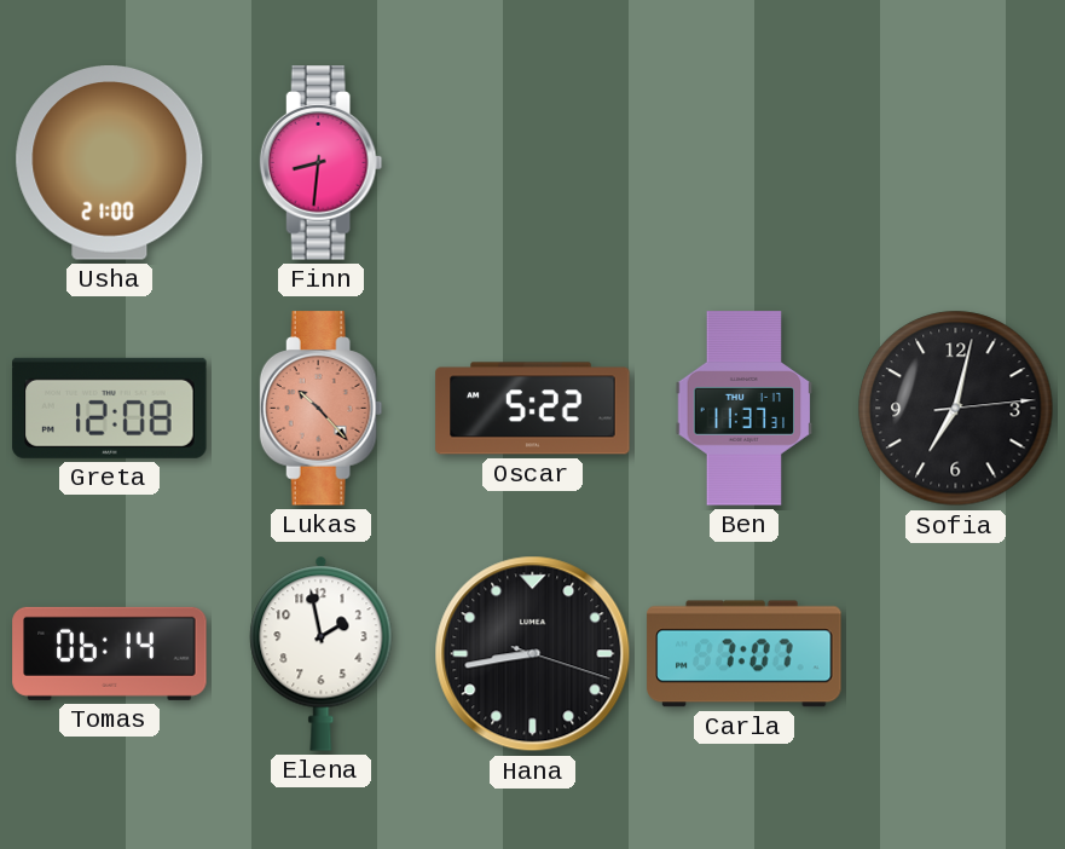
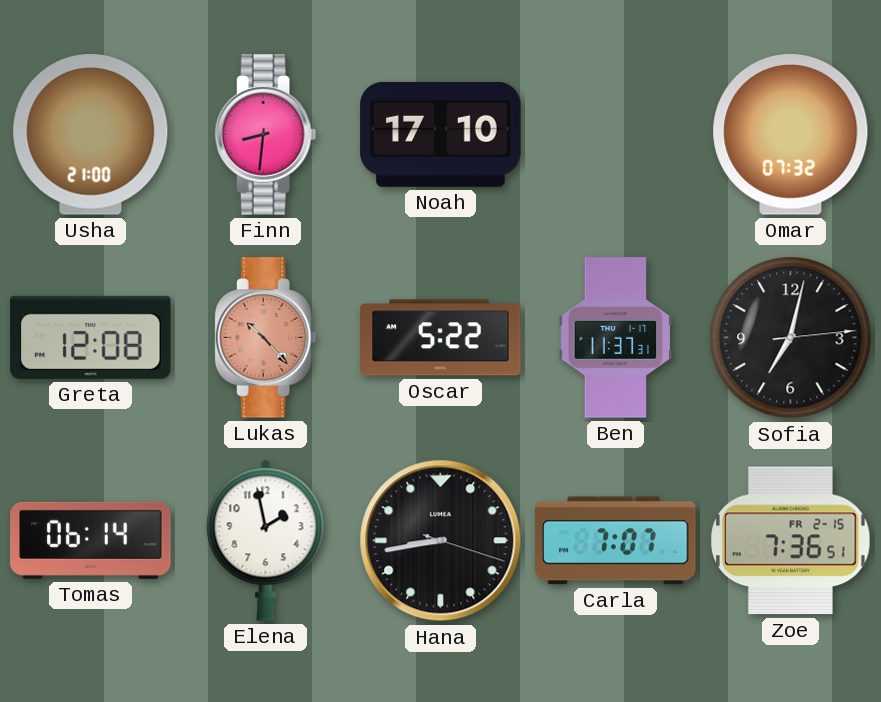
Noah: none -> 17:10 (441, 134)
Omar: none -> 07:32 (791, 135)
Zoe: none -> 7:36 (791, 541)
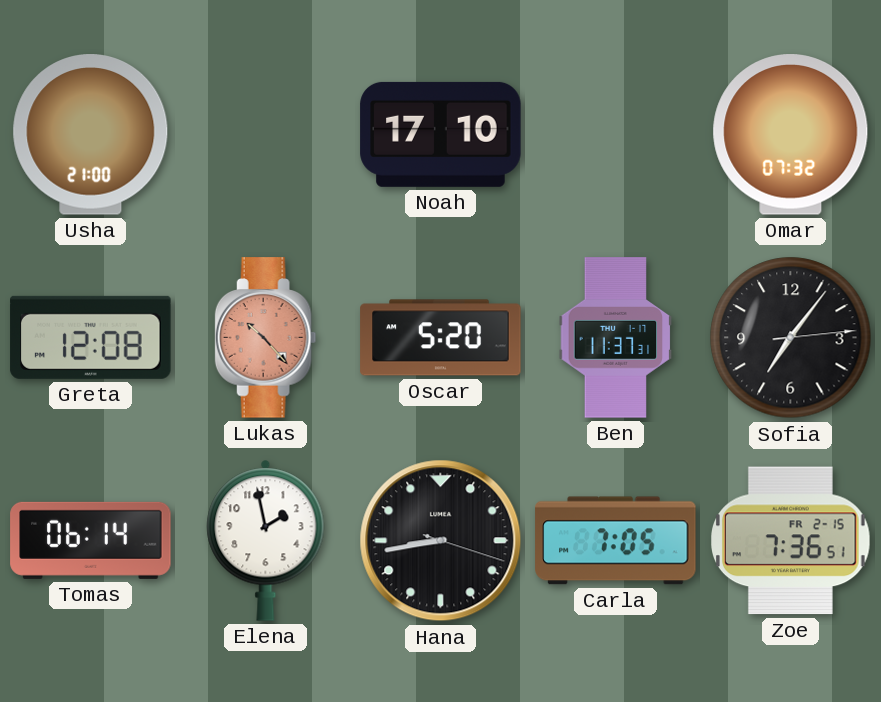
Finn: 8:31 -> none (266, 135)
Oscar: 5:22 -> 5:20 (441, 338)
Sofia: 7:02 -> 7:06 (791, 338)
Carla: 7:07 -> 7:05 (616, 541)
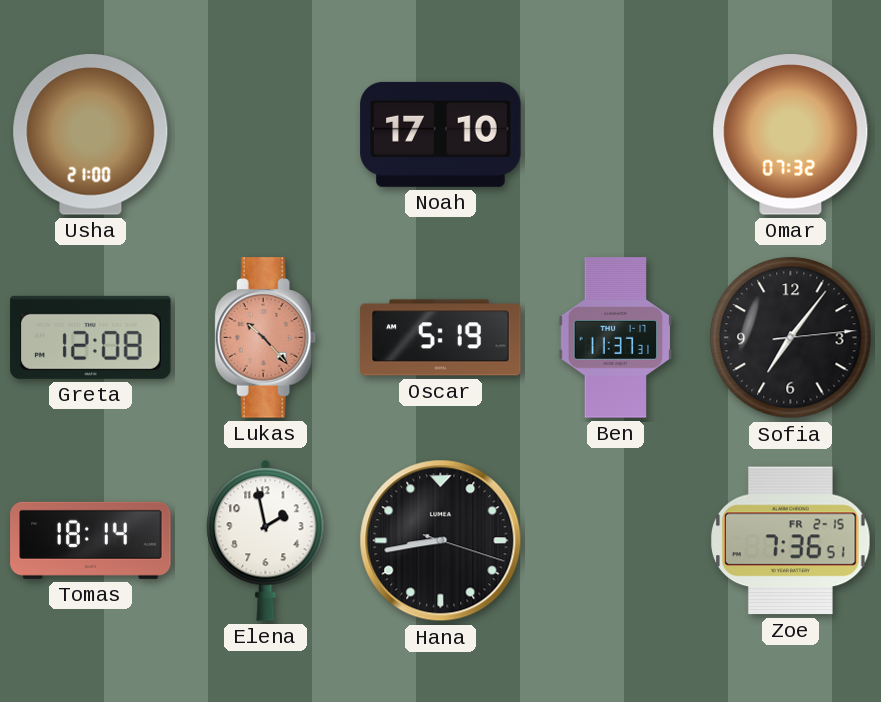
Oscar: 5:20 -> 5:19 (441, 338)
Tomas: 06:14 -> 18:14 (91, 540)
Carla: 7:05 -> none (616, 541)
